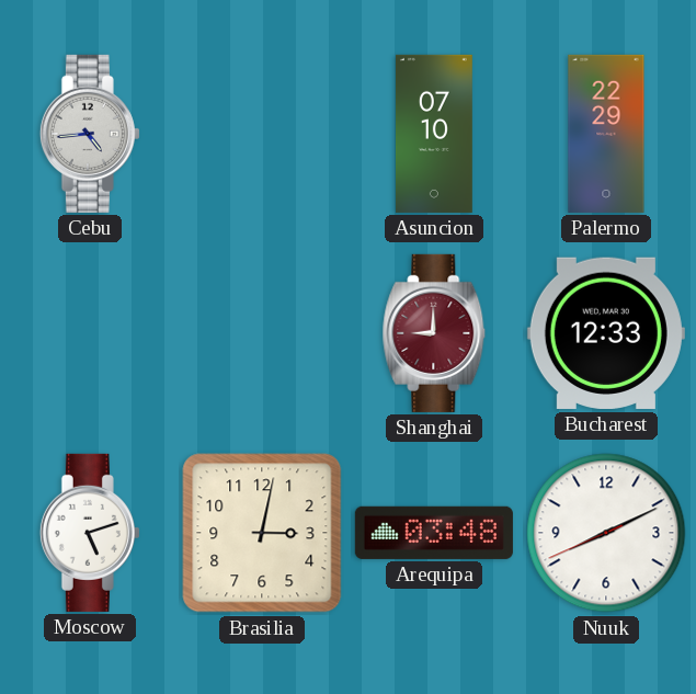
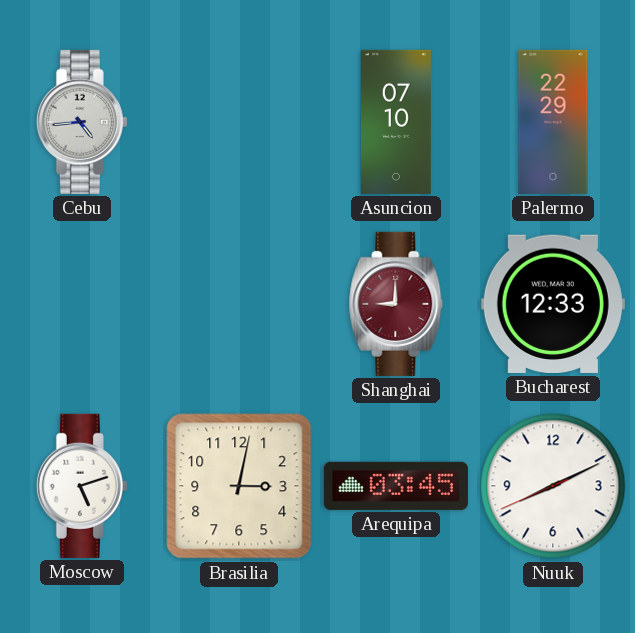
Arequipa: 03:48 -> 03:45 (396, 486)
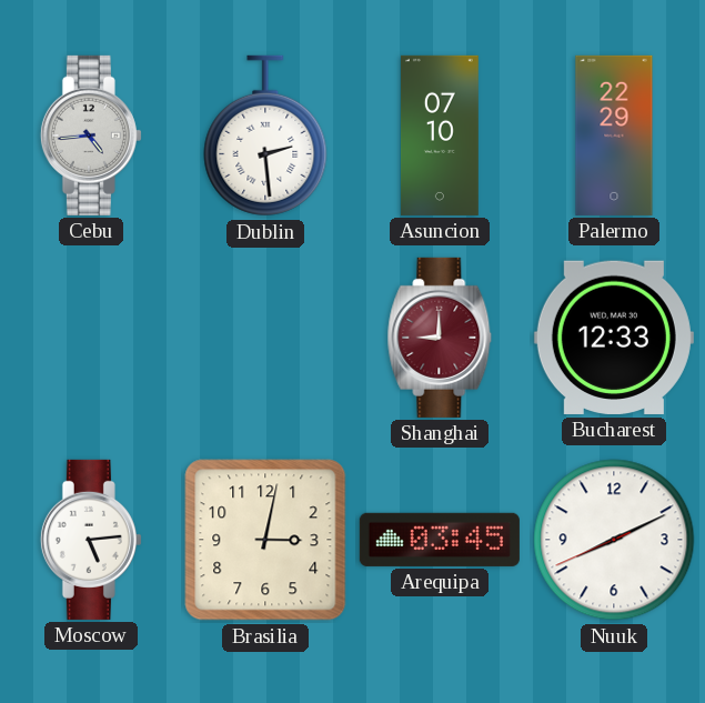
Dublin: none -> 2:29 (265, 135)
Moscow: 5:12 -> 5:14 (91, 540)
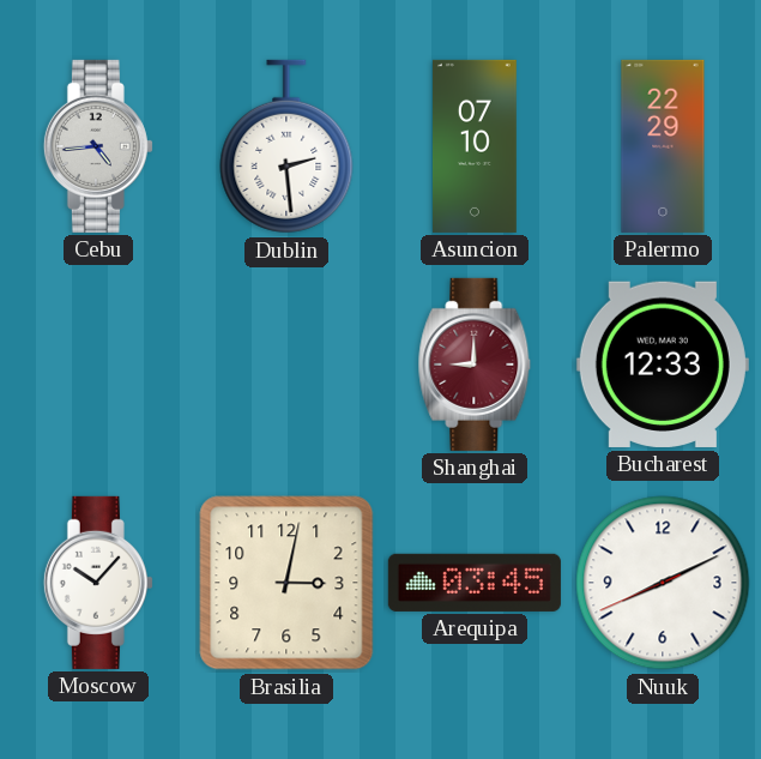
Moscow: 5:14 -> 10:07 (98, 583)
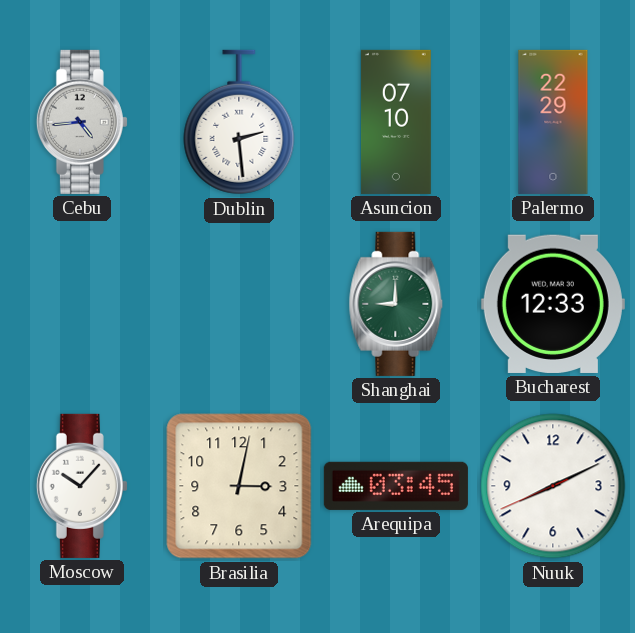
Shanghai dial: burgundy -> green (396, 304)
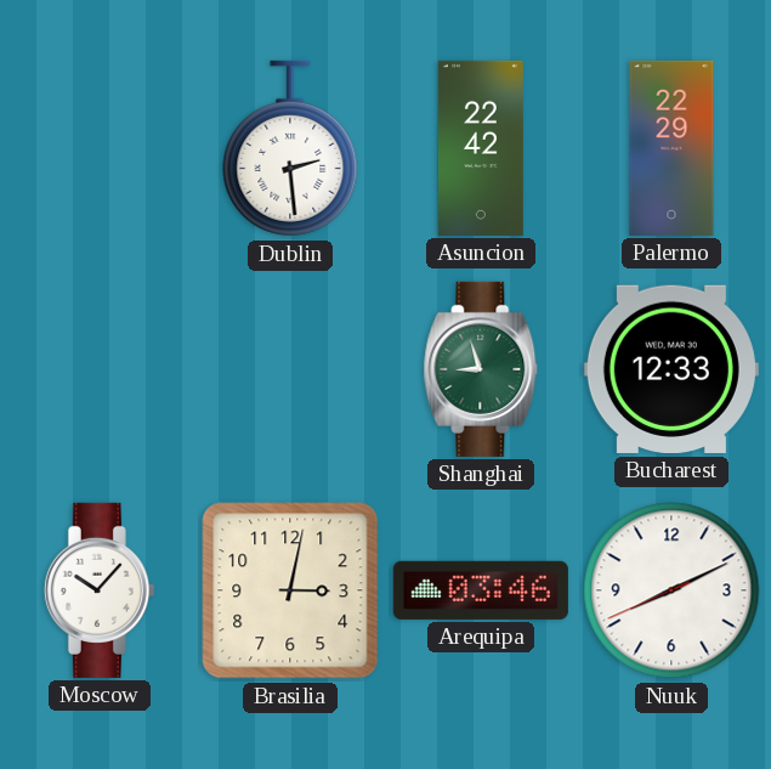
Cebu: 4:44 -> none (82, 122)
Asuncion: 07:10 -> 22:42 (481, 148)
Shanghai: 9:00 -> 8:57 (481, 369)
Arequipa: 03:45 -> 03:46 (481, 590)
